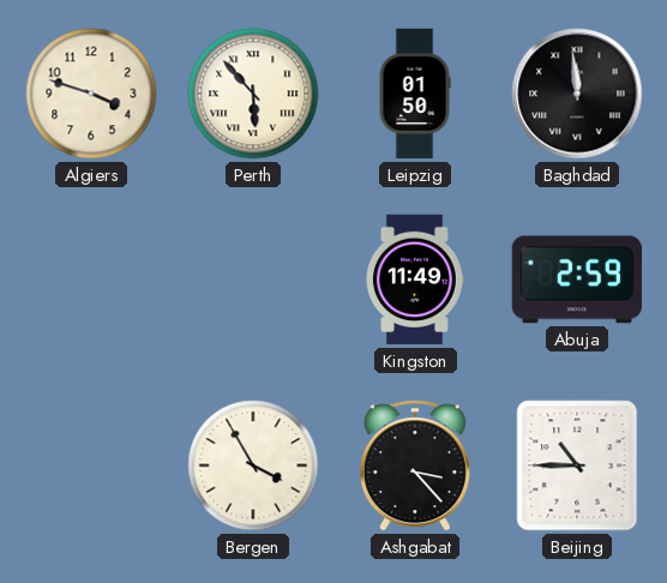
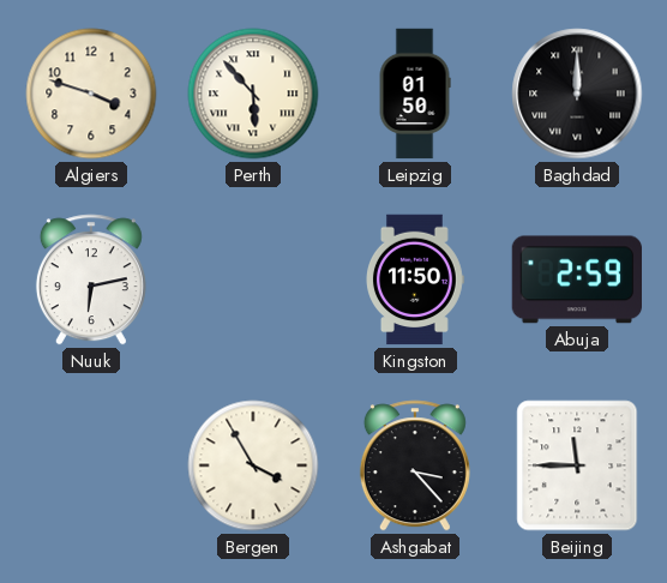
Baghdad: 11:59 -> 12:00 (577, 94)
Nuuk: none -> 6:13 (91, 280)
Kingston: 11:49 -> 11:50 (415, 280)
Beijing: 10:45 -> 11:45 (577, 465)
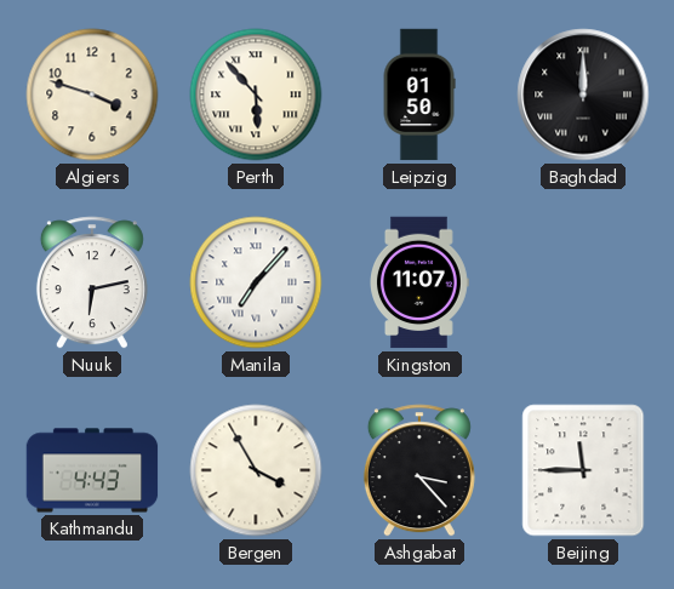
Manila: none -> 7:07 (256, 282)
Kingston: 11:50 -> 11:07 (419, 282)
Abuja: 2:59 -> none (576, 280)
Kathmandu: none -> 4:43 (92, 470)
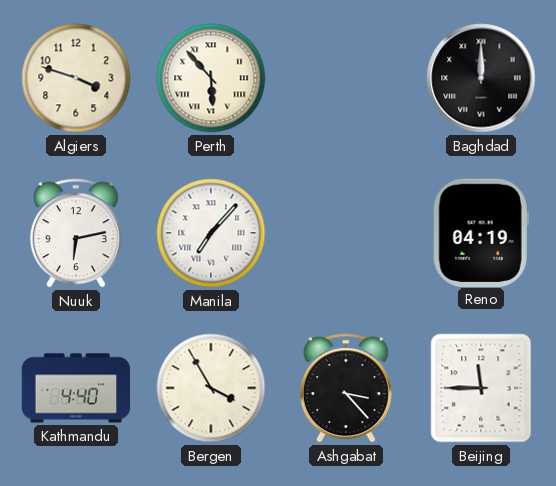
Leipzig: 01:50 -> none (419, 95)
Kingston: 11:07 -> none (419, 282)
Reno: none -> 04:19 (481, 232)
Kathmandu: 4:43 -> 4:40 (76, 388)
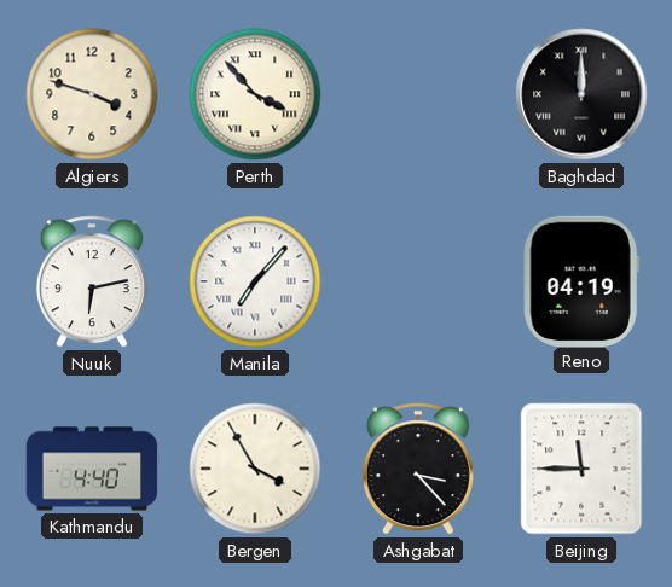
Perth: 5:53 -> 3:53 (255, 94)
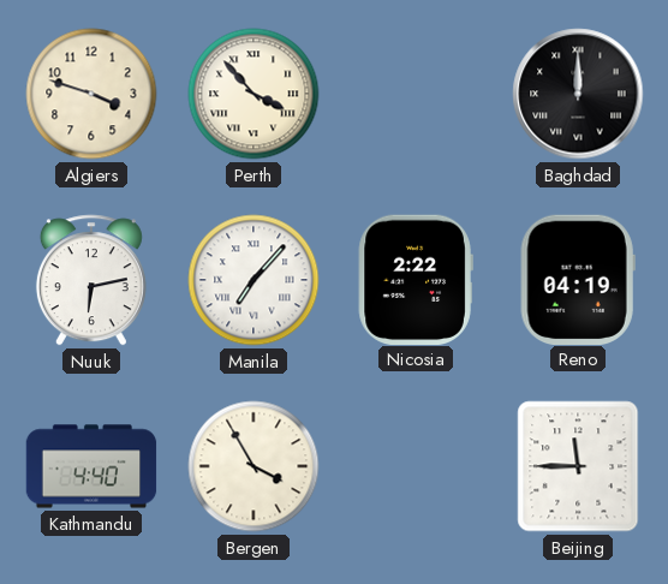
Nicosia: none -> 2:22 (416, 279)
Ashgabat: 3:23 -> none (418, 469)
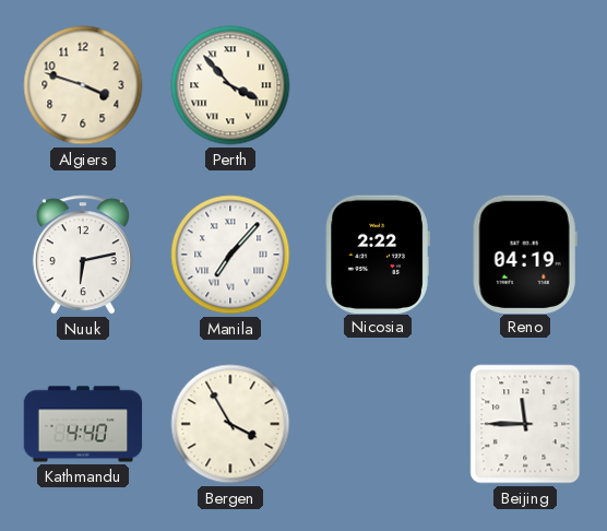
Baghdad: 12:00 -> none (578, 94)
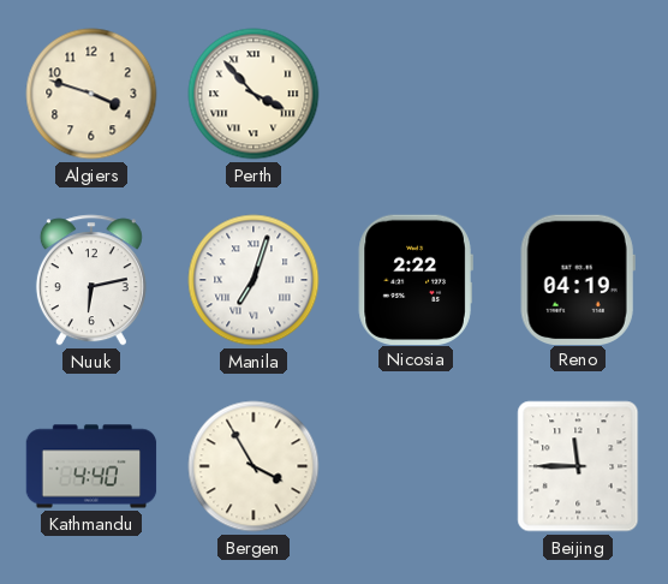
Manila: 7:07 -> 7:03 (254, 280)
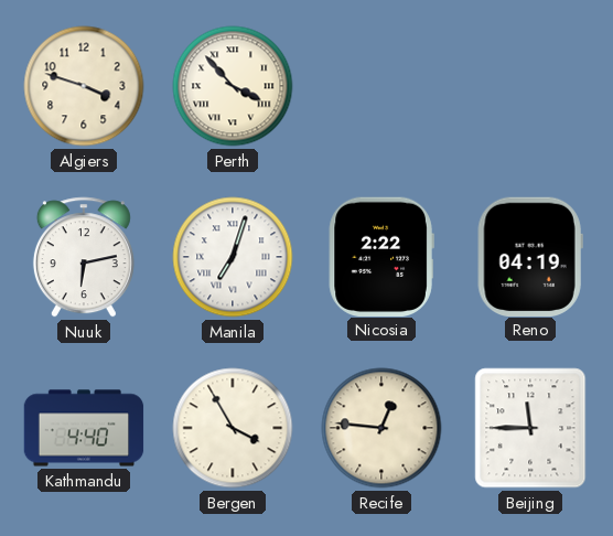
Recife: none -> 12:46 (381, 428)
